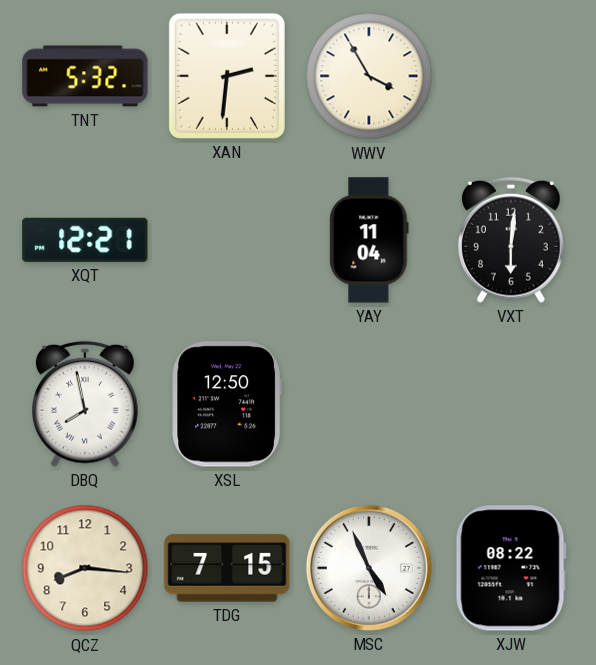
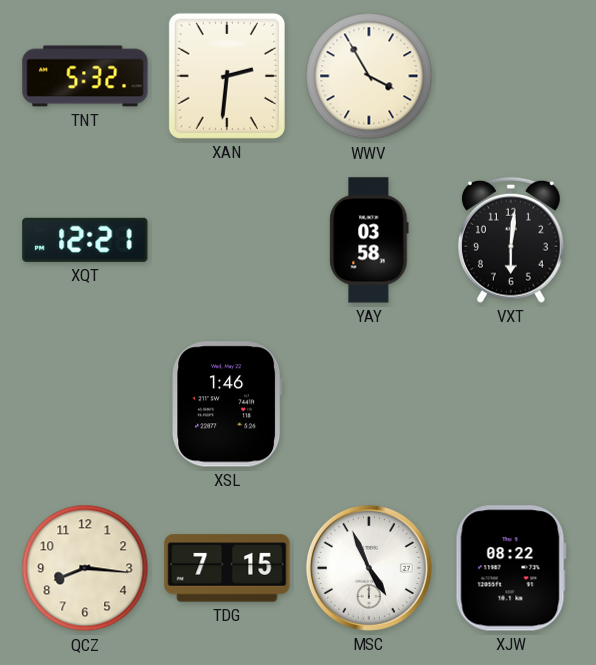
YAY: 11:04 -> 03:58 (369, 240)
DBQ: 7:58 -> none (86, 404)
XSL: 12:50 -> 1:46 (227, 404)
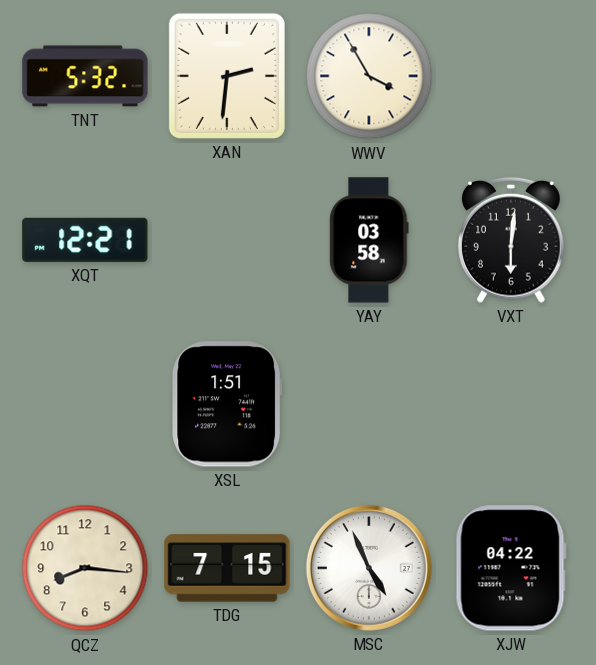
XSL: 1:46 -> 1:51 (227, 404)
XJW: 08:22 -> 04:22 (511, 568)
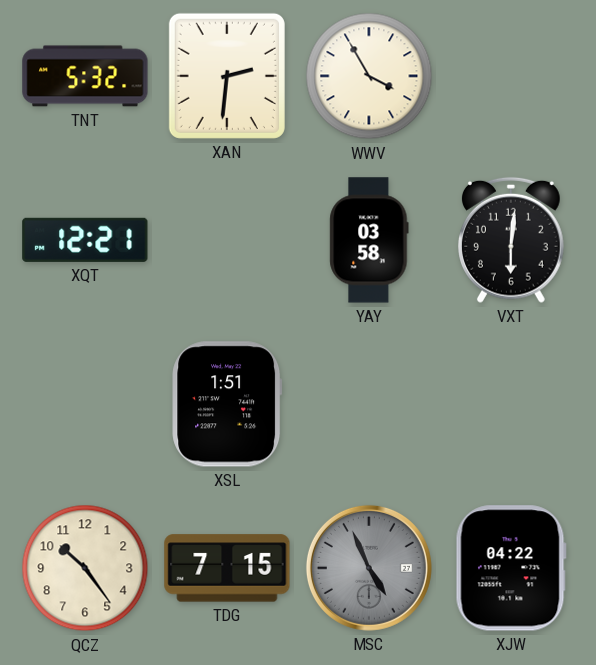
QCZ: 8:16 -> 10:24 (85, 568)
MSC dial: white -> grey (369, 568)
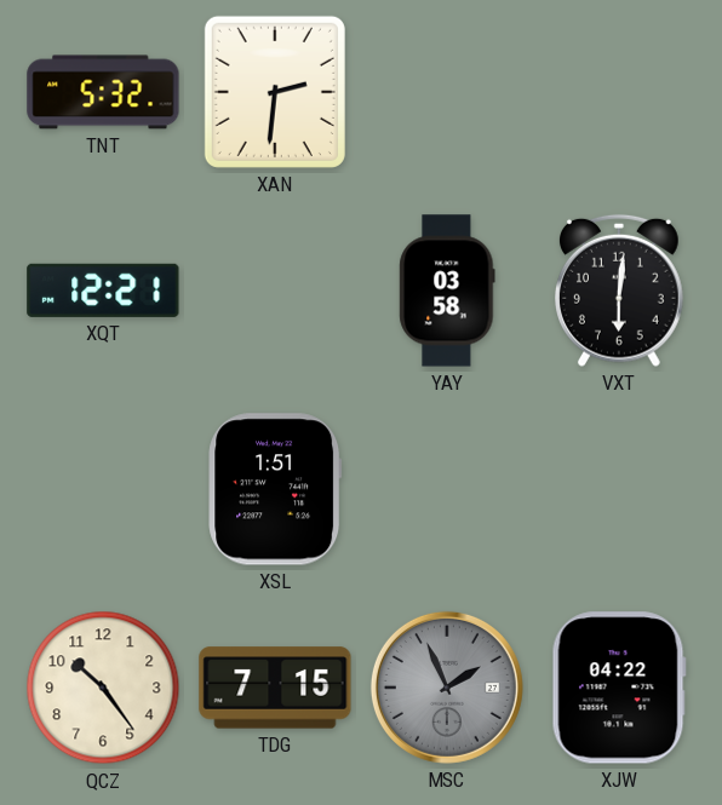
WWV: 3:55 -> none (369, 76)
MSC: 4:56 -> 1:56 (447, 688)
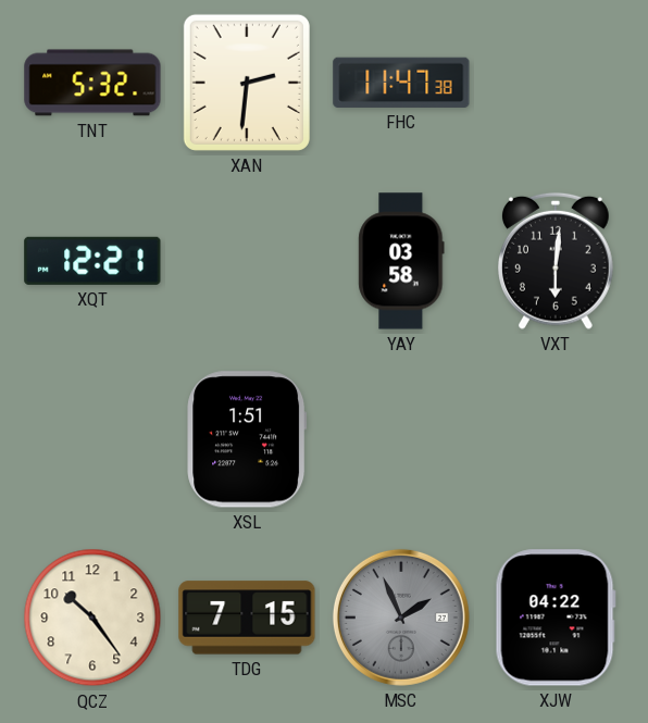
FHC: none -> 11:47 (401, 83)
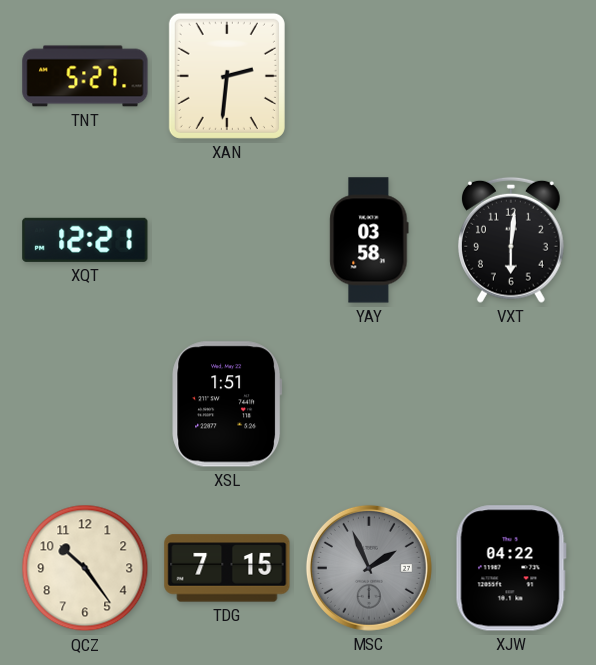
TNT: 5:32 -> 5:27 (85, 76)
FHC: 11:47 -> none (401, 83)
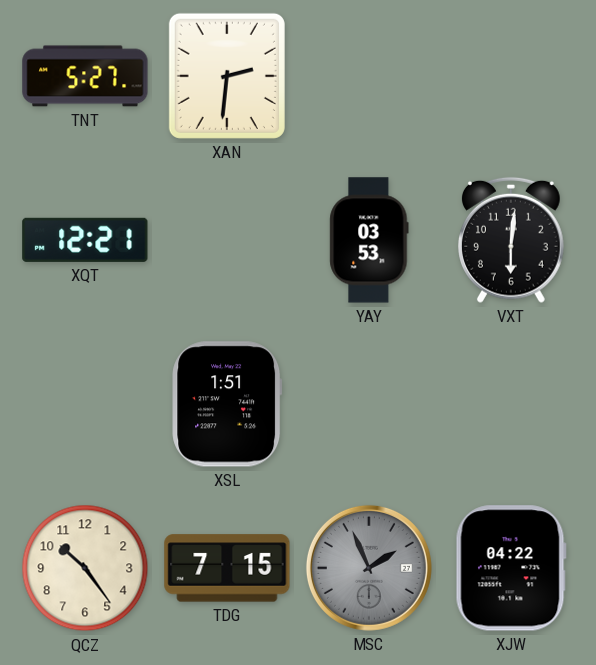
YAY: 03:58 -> 03:53 (369, 240)
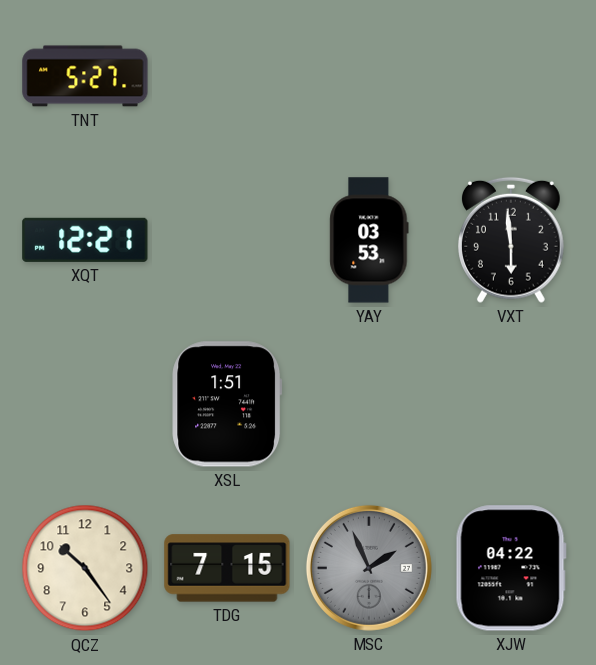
XAN: 2:31 -> none (227, 76)
VXT: 6:01 -> 5:59 (512, 240)
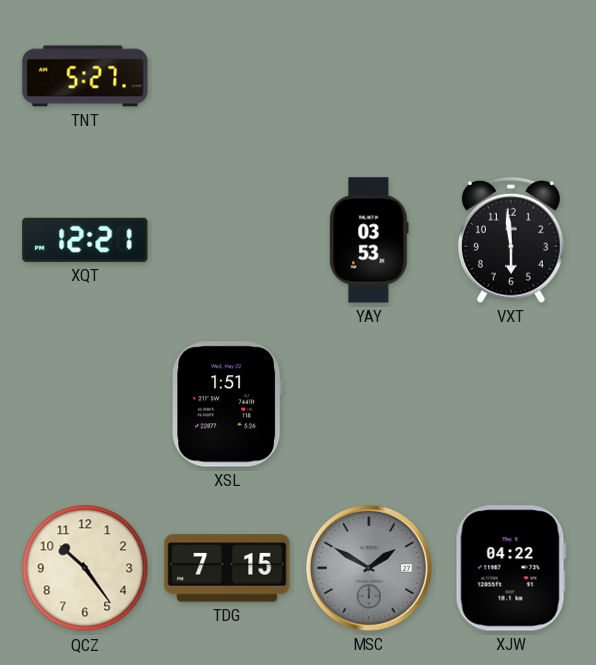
MSC: 1:56 -> 1:50 (369, 568)
